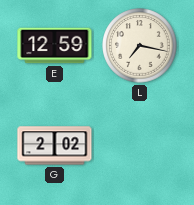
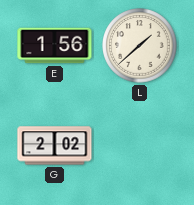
E: 12:59 -> 1:56 (55, 46)
L: 7:17 -> 1:38 (140, 46)
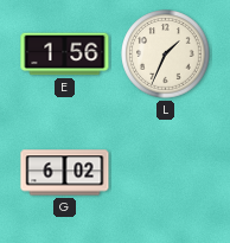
L: 1:38 -> 1:34 (166, 55)
G: 2:02 -> 6:02 (65, 173)
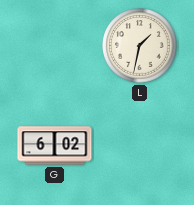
E: 1:56 -> none (65, 55)
L: 1:34 -> 1:32 (140, 46)
